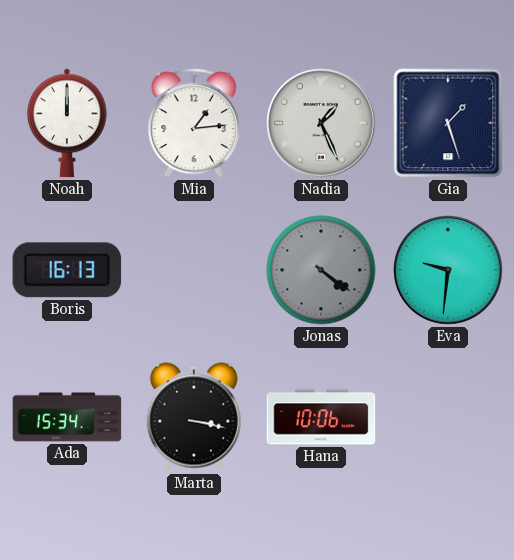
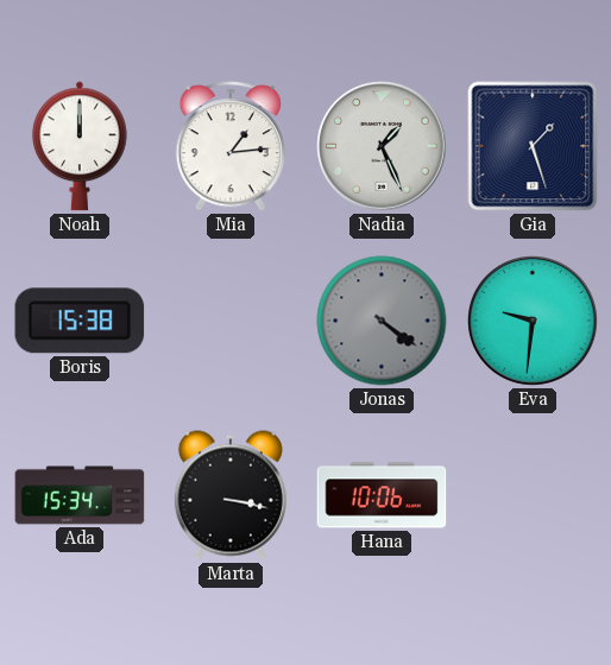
Boris: 16:13 -> 15:38 (80, 321)
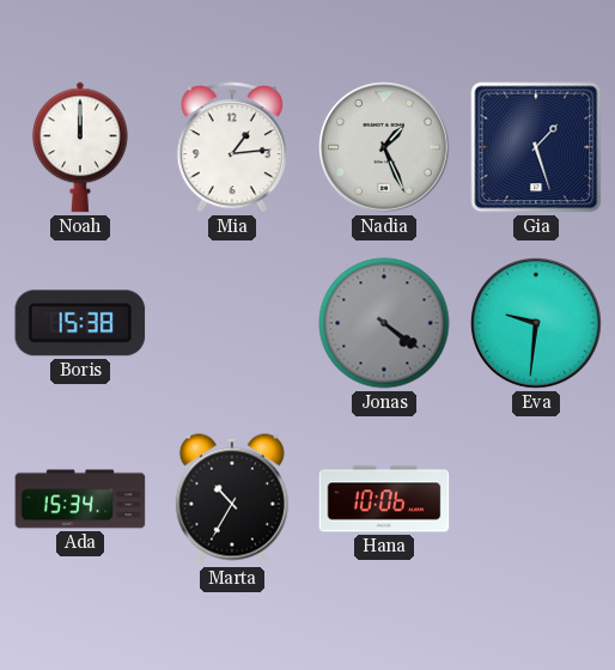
Marta: 3:17 -> 10:35 (232, 499)
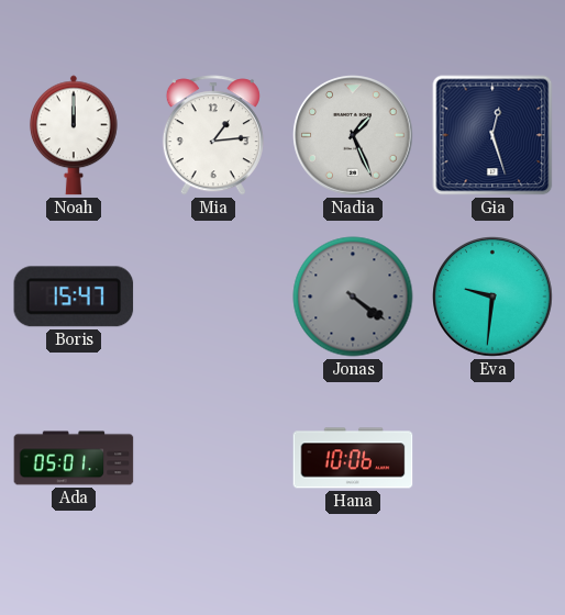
Gia: 1:27 -> 12:27 (492, 135)
Boris: 15:38 -> 15:47 (74, 297)
Ada: 15:34 -> 05:01 (74, 458)
Marta: 10:35 -> none (232, 499)
